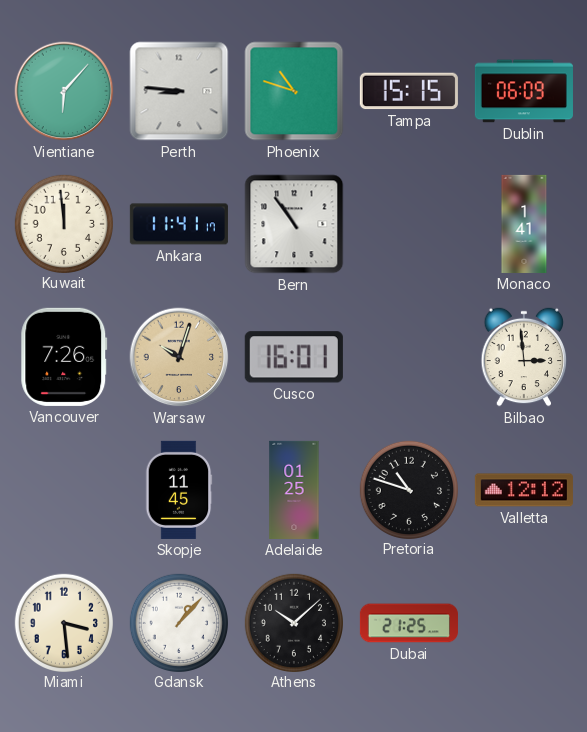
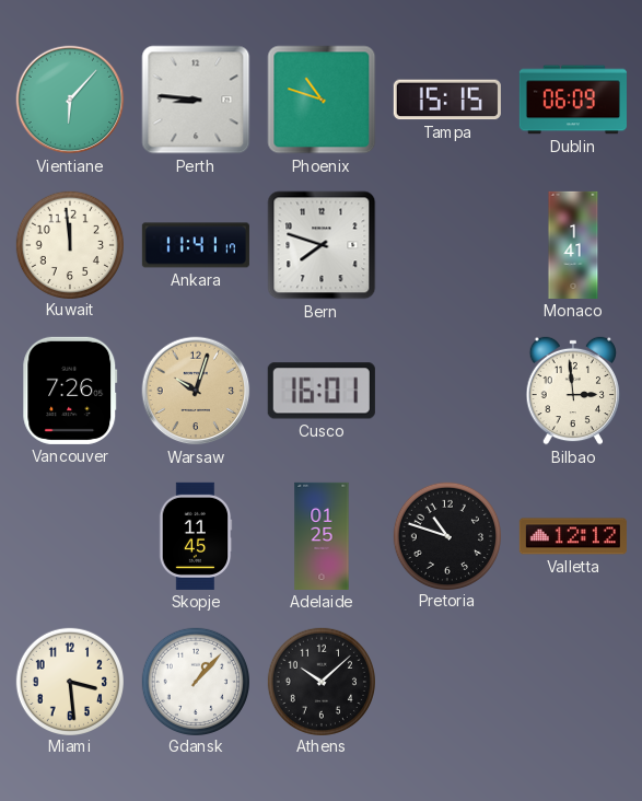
Bern: 10:54 -> 7:48 (322, 245)
Dubai: 21:25 -> none (409, 623)
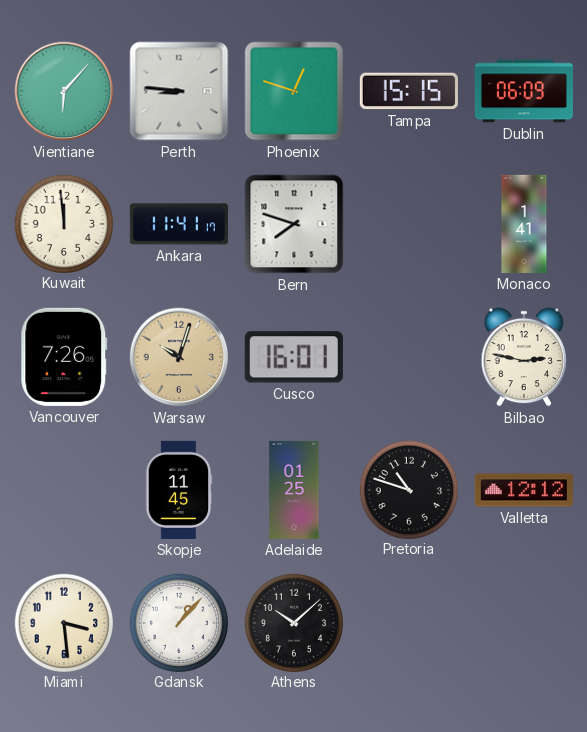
Phoenix: 10:48 -> 12:48 (294, 91)
Bilbao: 2:59 -> 2:47 (524, 357)
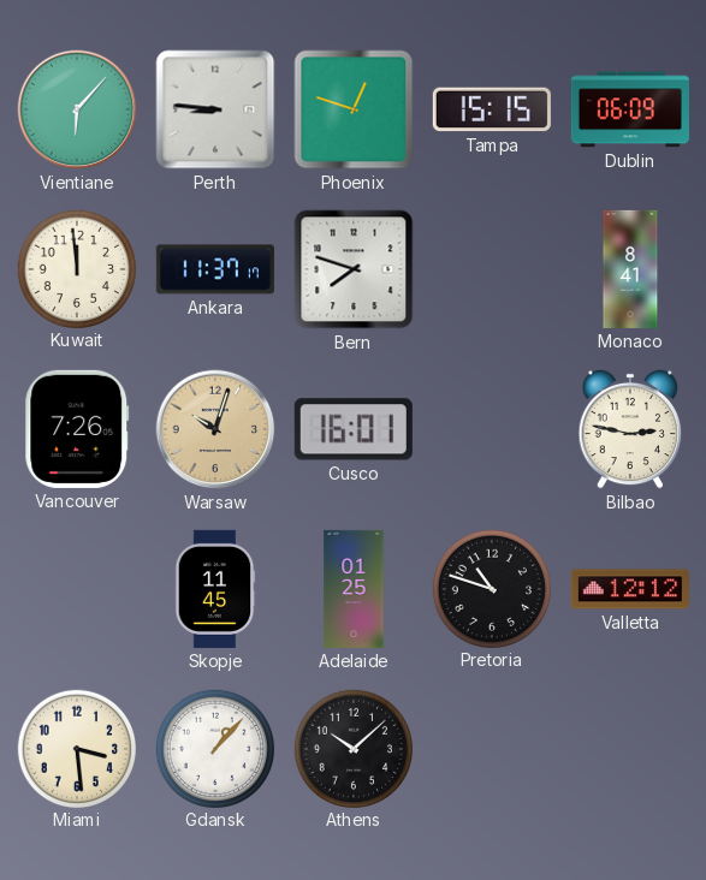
Ankara: 11:41 -> 11:37 (215, 269)
Monaco: 1:41 -> 8:41 (630, 269)
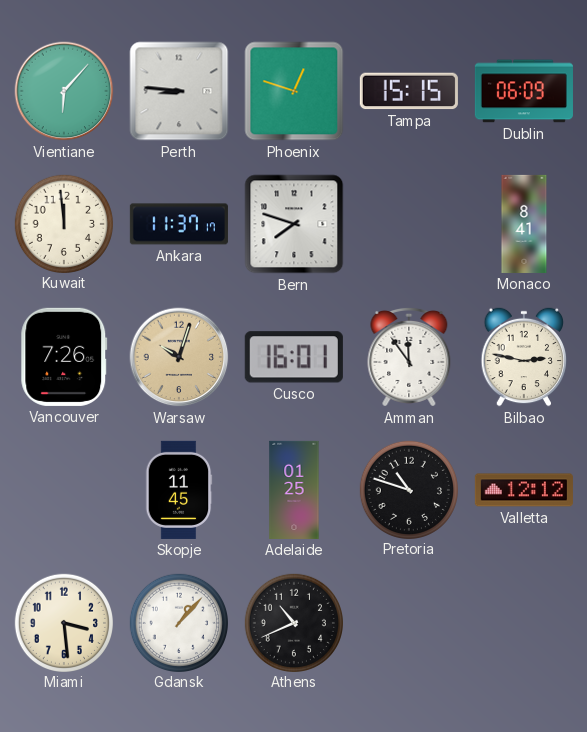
Amman: none -> 11:54 (409, 357)
Athens: 10:08 -> 10:41 (293, 622)
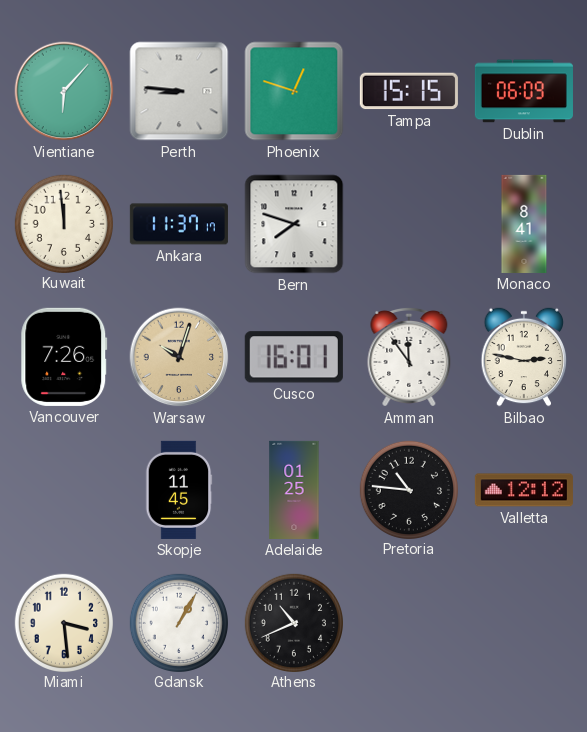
Pretoria: 10:48 -> 10:46 (408, 489)
Gdansk: 1:07 -> 1:05 (178, 622)
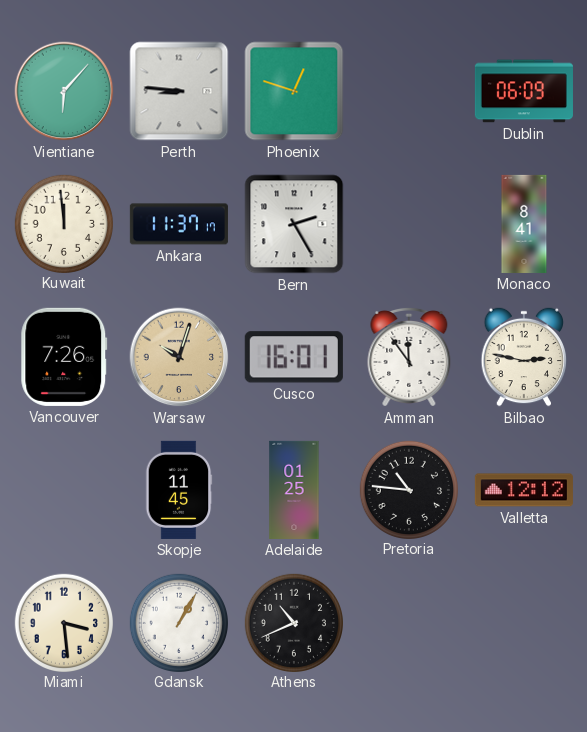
Tampa: 15:15 -> none (409, 91)
Bern: 7:48 -> 2:25 (294, 224)
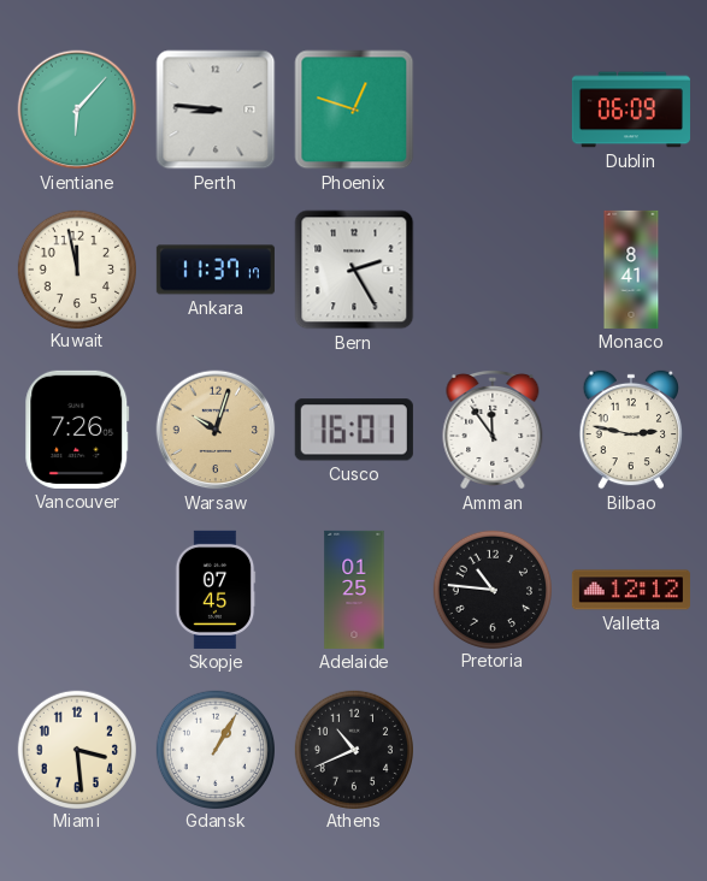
Kuwait: 11:59 -> 11:58 (76, 268)
Skopje: 11:45 -> 07:45 (216, 590)
